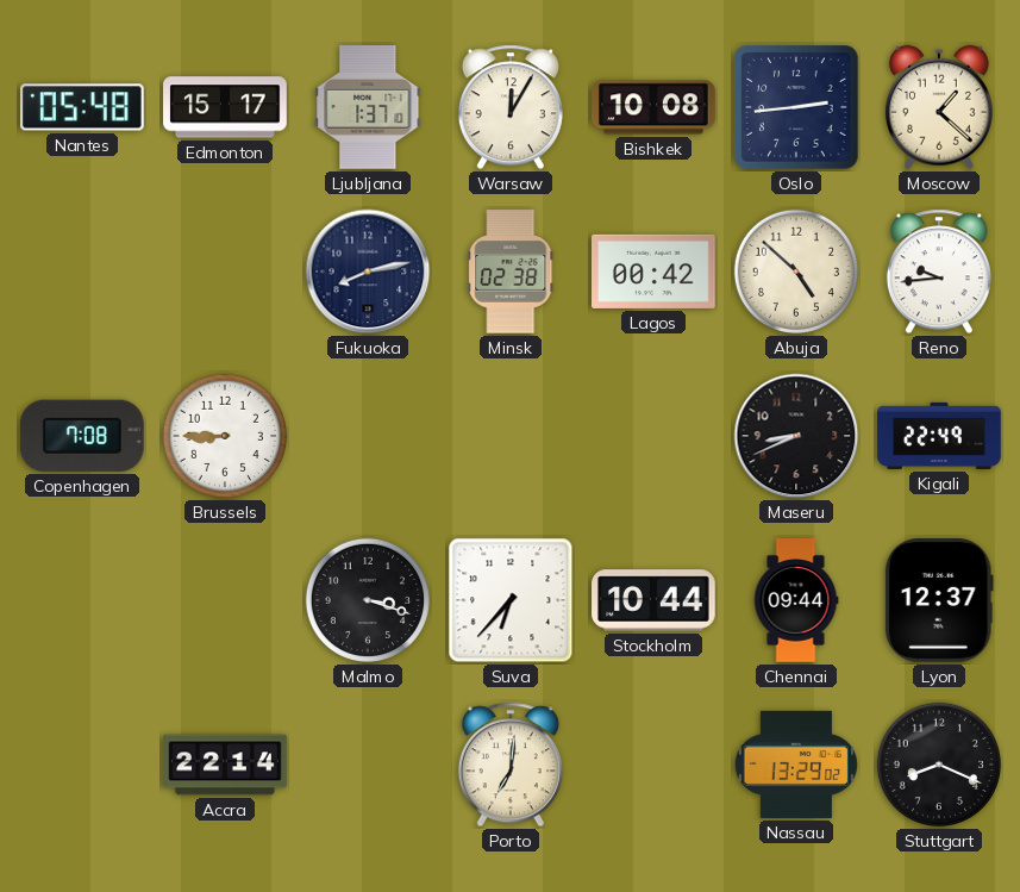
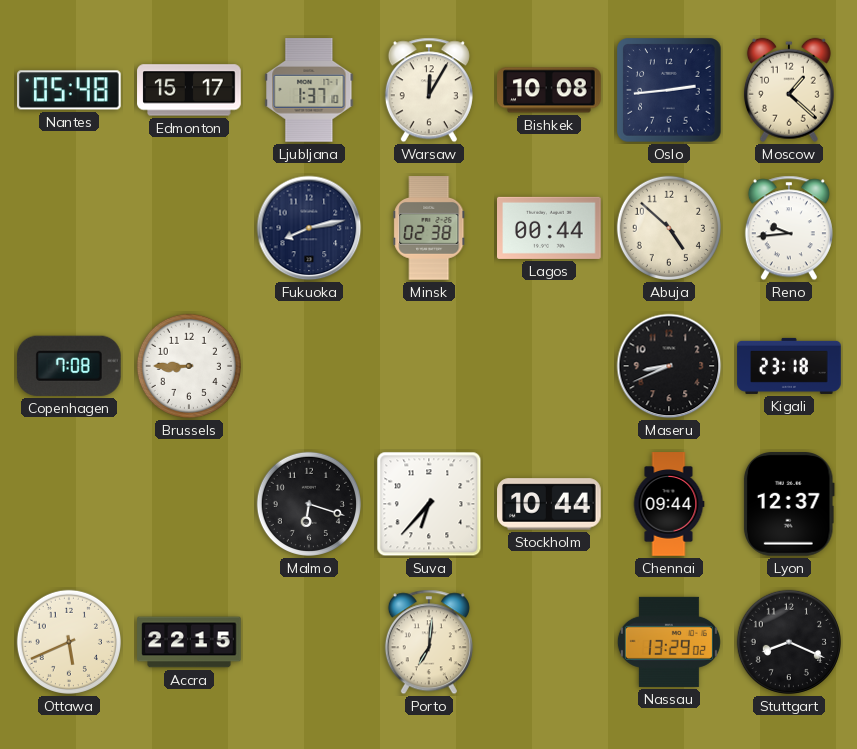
Lagos: 00:42 -> 00:44 (549, 228)
Kigali: 22:49 -> 23:18 (789, 366)
Malmo: 3:18 -> 6:18 (309, 504)
Ottawa: none -> 5:41 (69, 642)
Accra: 22:14 -> 22:15 (189, 642)
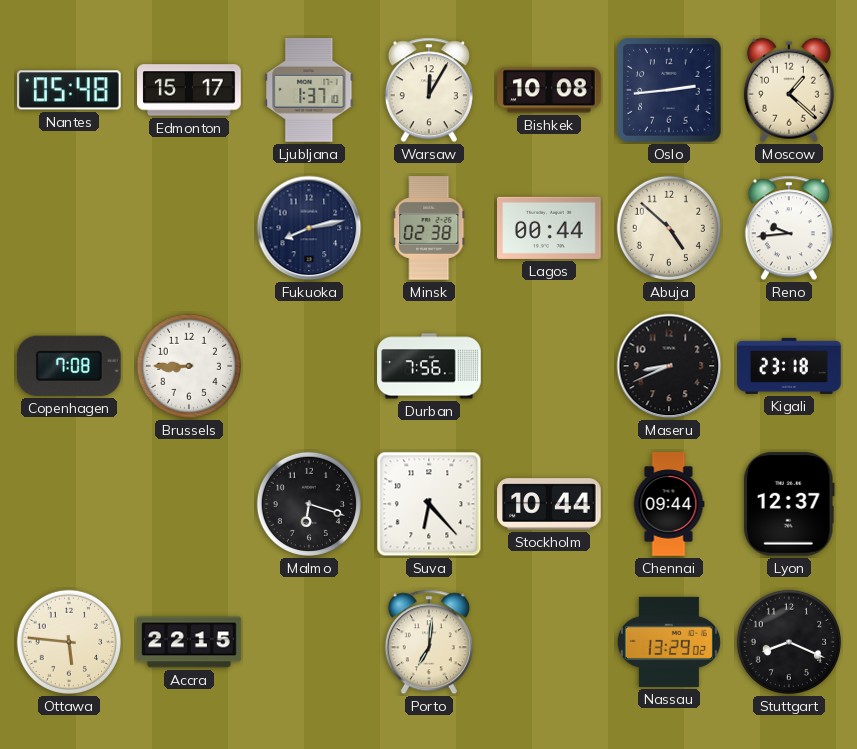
Durban: none -> 7:56 (429, 366)
Suva: 6:37 -> 6:23 (429, 504)
Ottawa: 5:41 -> 5:46 (69, 642)
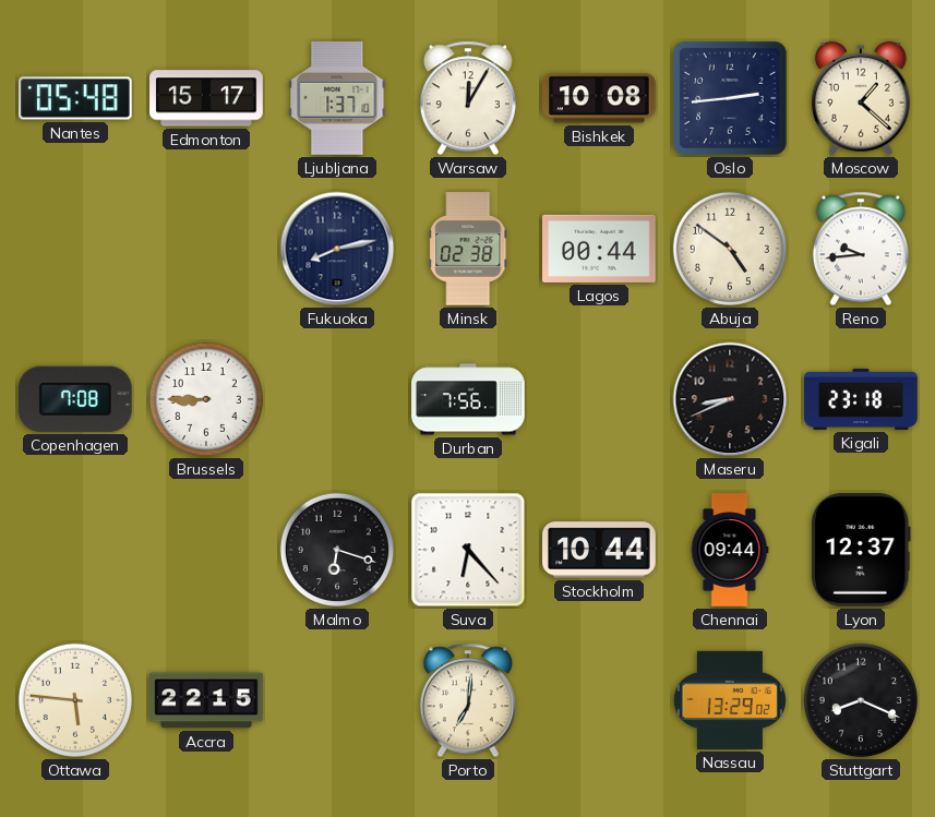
Abuja: 4:52 -> 4:51 (730, 249)
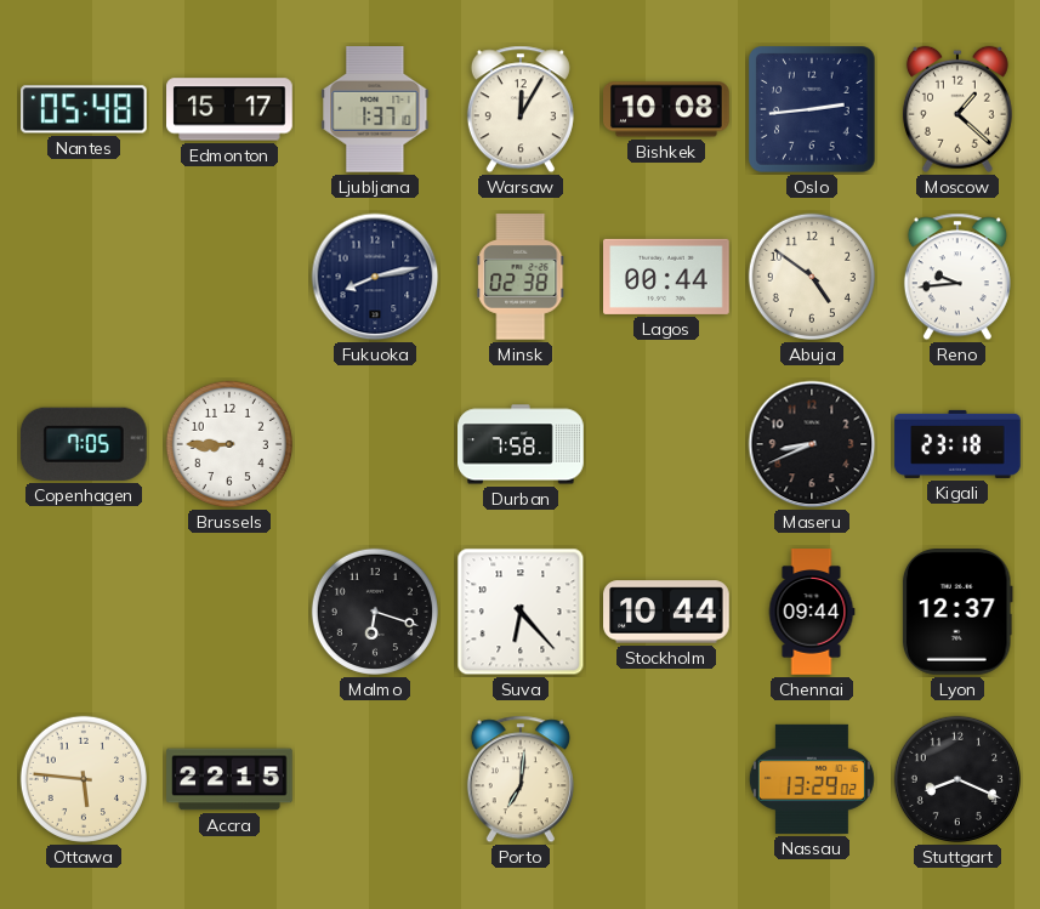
Copenhagen: 7:08 -> 7:05 (84, 444)
Durban: 7:56 -> 7:58 (521, 444)
